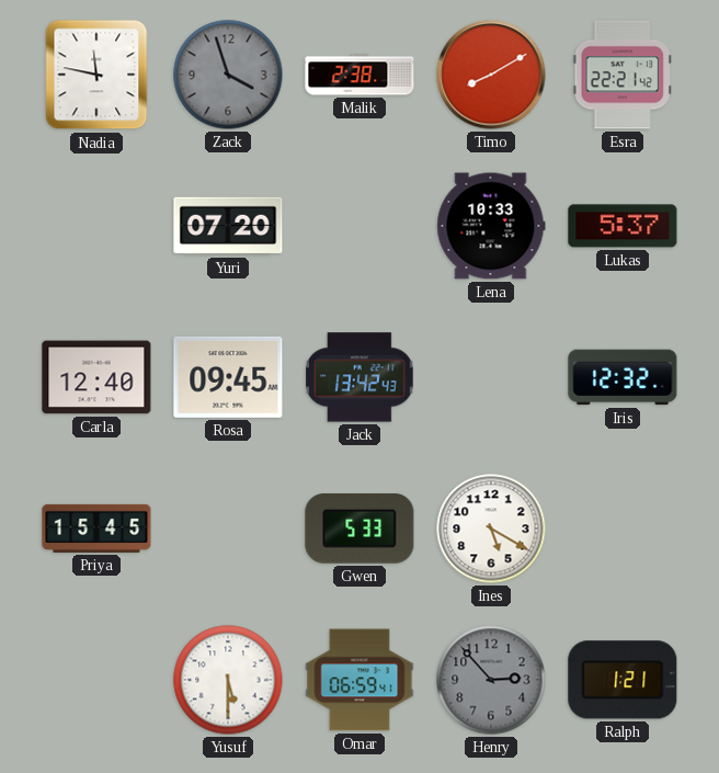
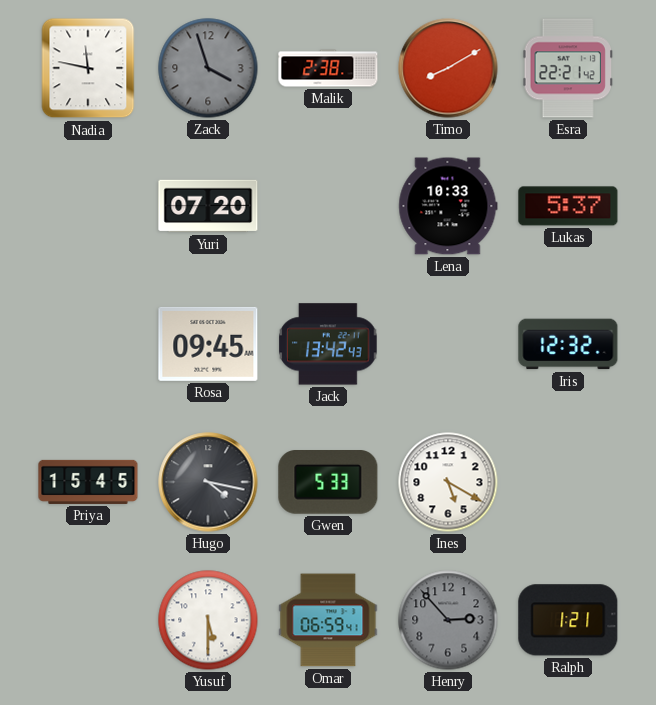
Carla: 12:40 -> none (96, 377)
Hugo: none -> 4:17 (208, 482)
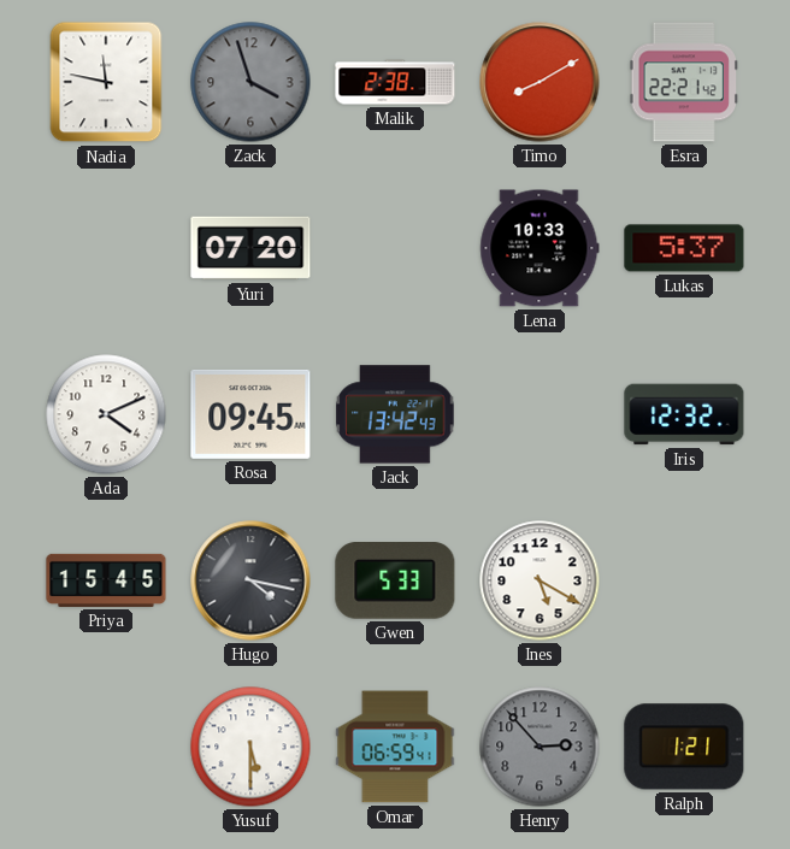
Ada: none -> 4:11 (106, 414)
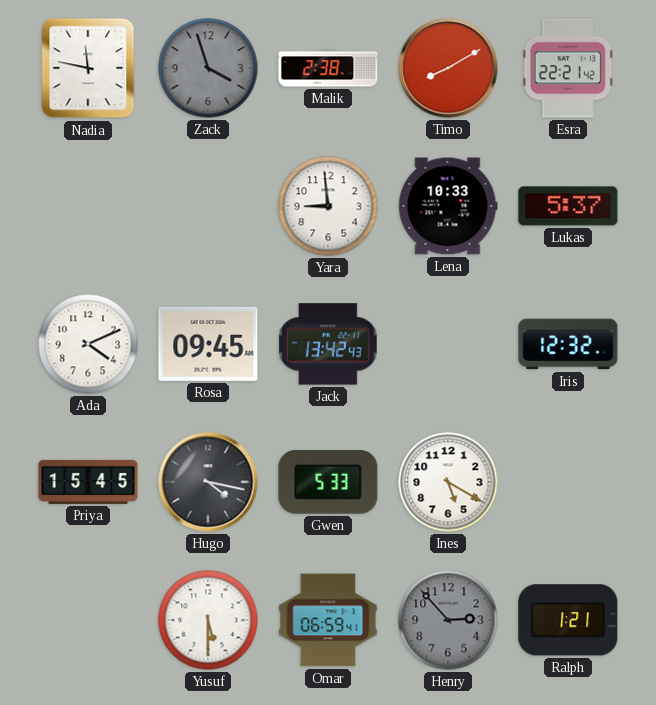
Yuri: 07:20 -> none (250, 248)
Yara: none -> 8:59 (328, 206)
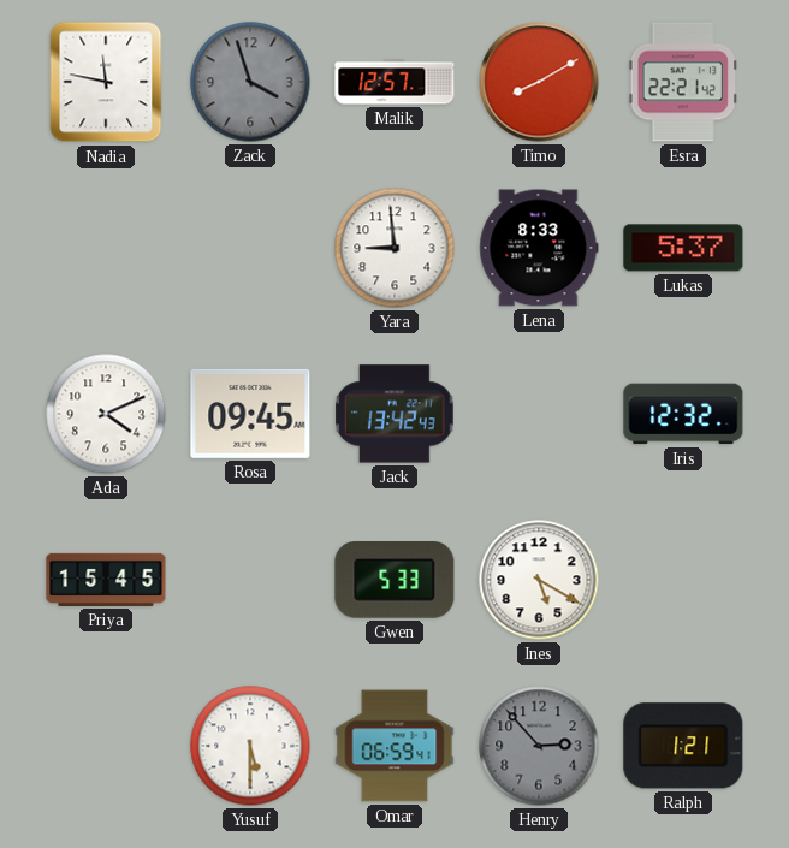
Malik: 2:38 -> 12:57 (394, 82)
Lena: 10:33 -> 8:33 (539, 248)
Hugo: 4:17 -> none (208, 482)
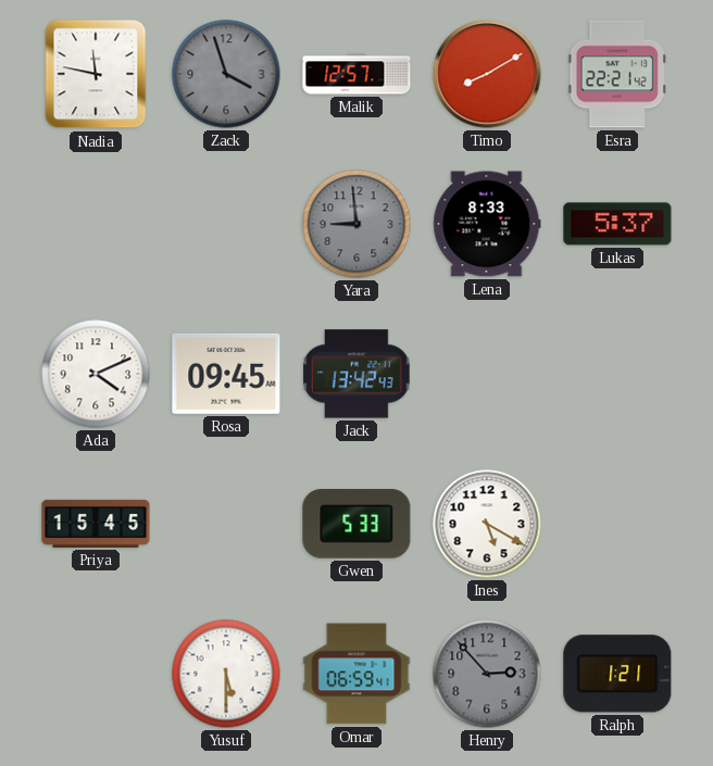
Yara dial: white -> grey (356, 224)
Iris: 12:32 -> none (683, 414)
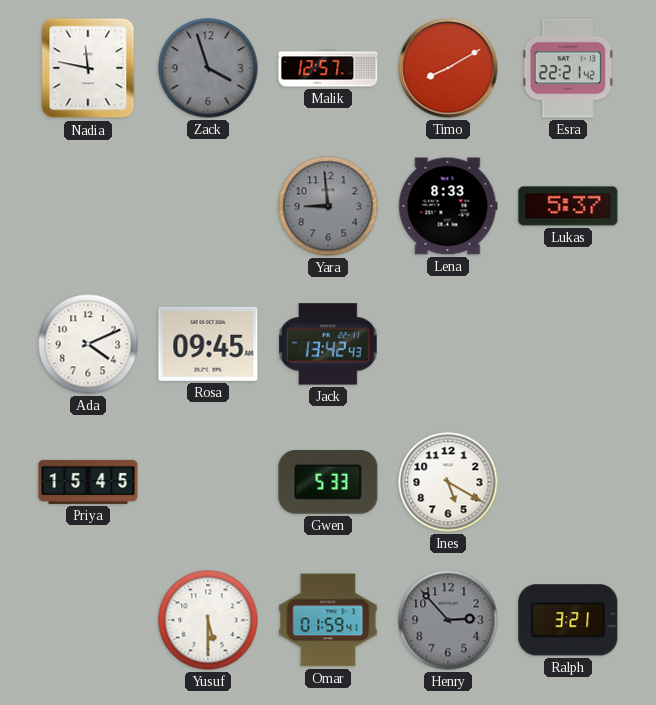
Omar: 06:59 -> 01:59 (328, 620)
Ralph: 1:21 -> 3:21 (568, 620)
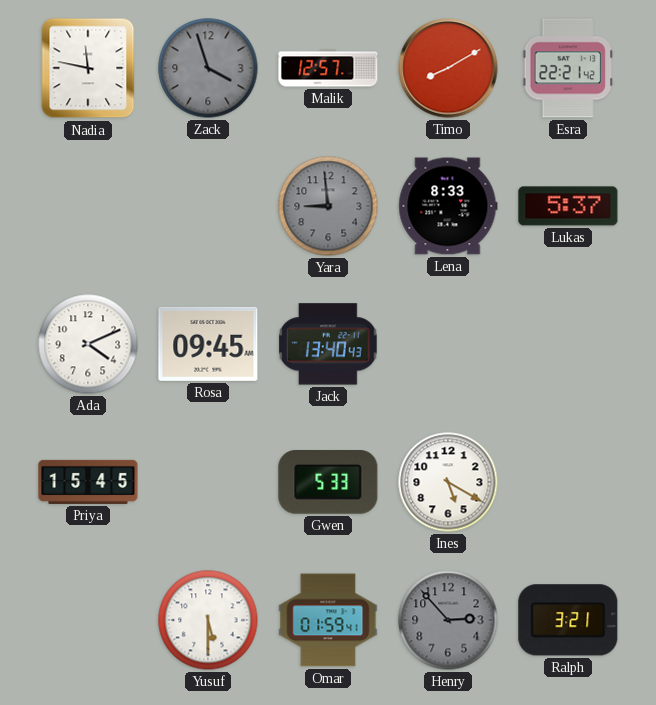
Jack: 13:42 -> 13:40 (328, 344)
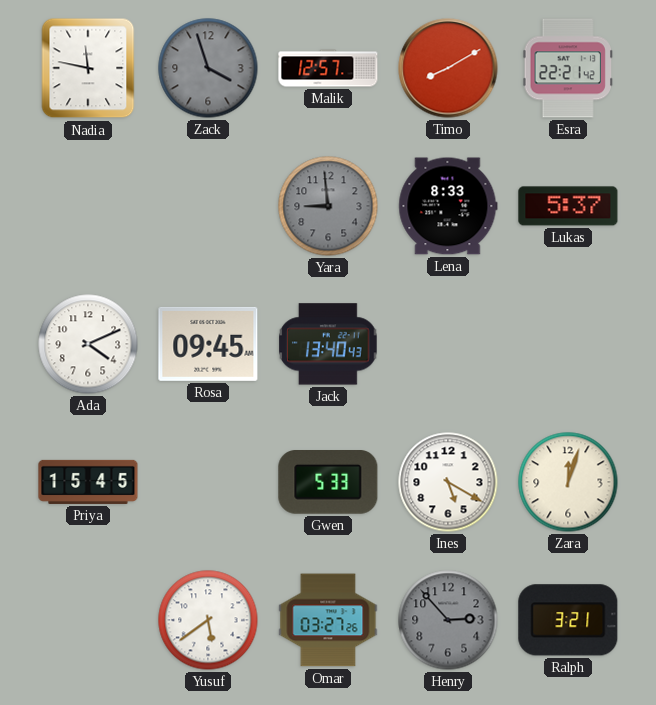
Zara: none -> 12:03 (568, 482)
Yusuf: 5:30 -> 5:39 (208, 620)
Omar: 01:59 -> 03:27 (328, 620)
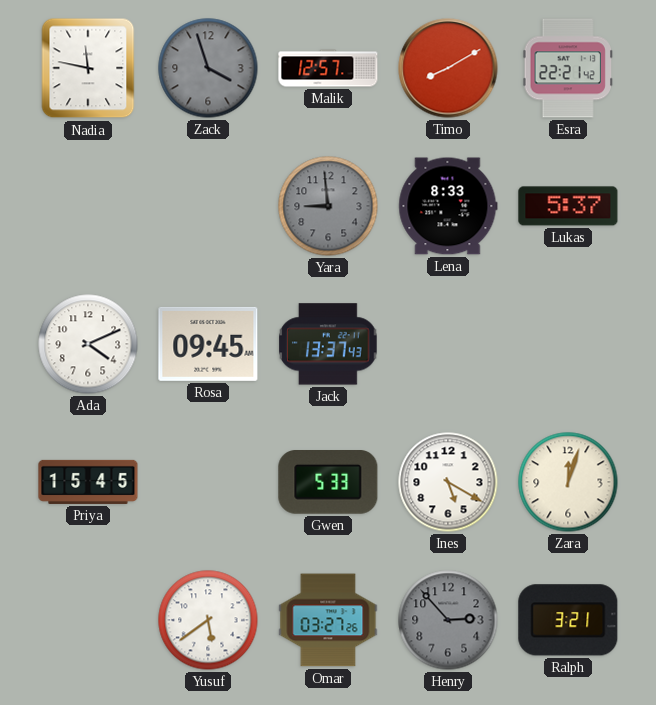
Jack: 13:40 -> 13:37 (328, 344)
